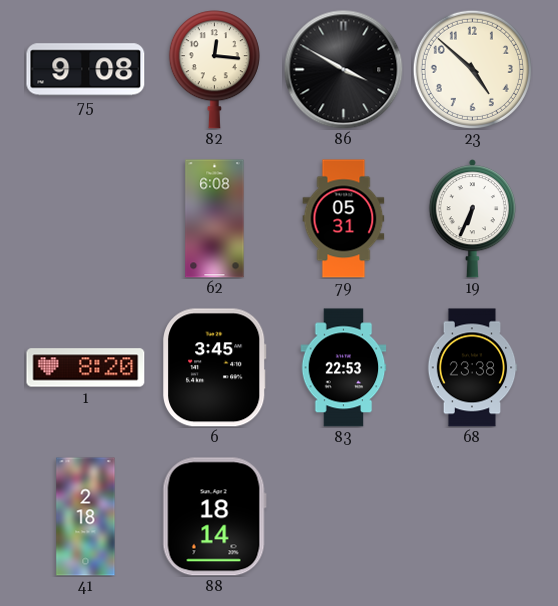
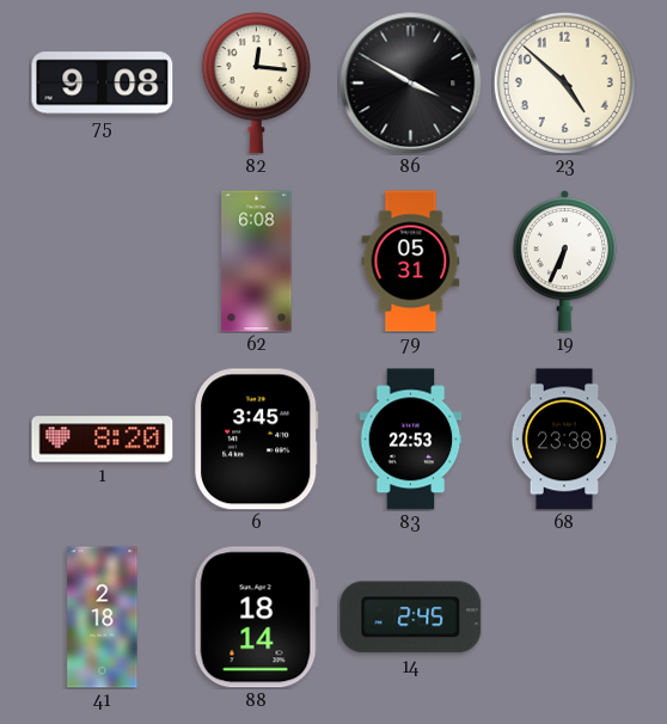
14: none -> 2:45 (411, 618)
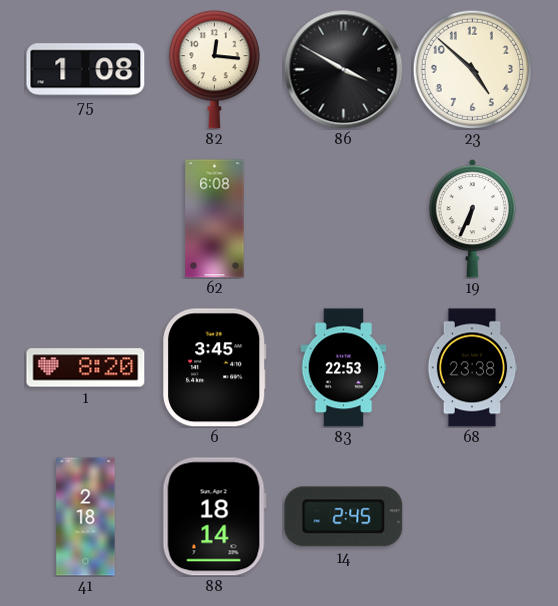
75: 9:08 -> 1:08 (86, 70)
79: 05:31 -> none (411, 262)
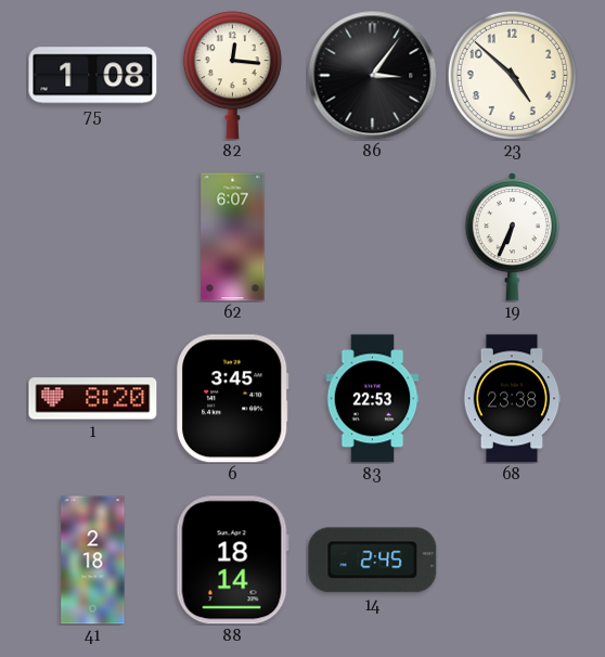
86: 3:50 -> 3:06 (373, 76)
62: 6:08 -> 6:07 (233, 237)
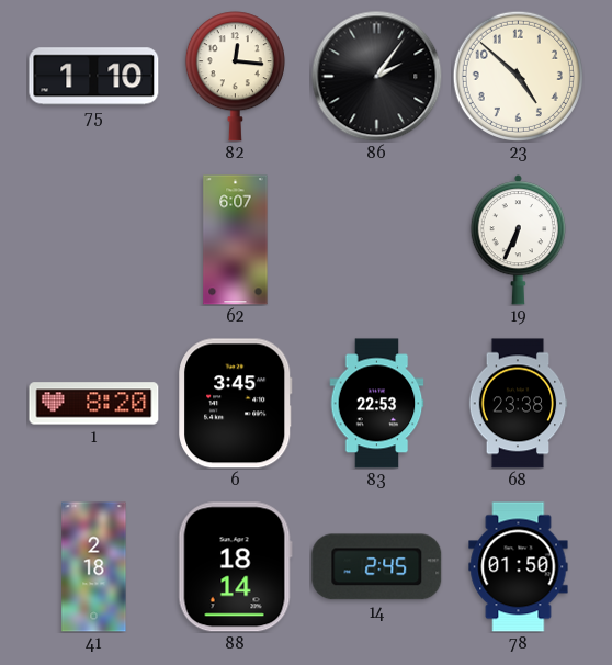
75: 1:08 -> 1:10 (94, 77)
86: 3:06 -> 2:06 (377, 77)
78: none -> 01:50 (519, 567)
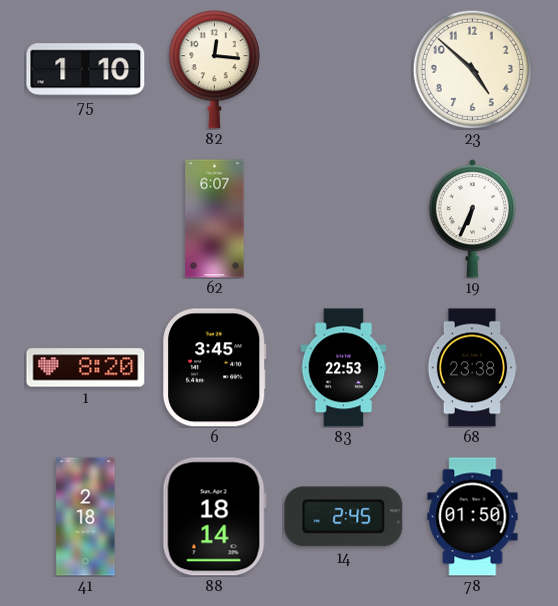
86: 2:06 -> none (377, 77)
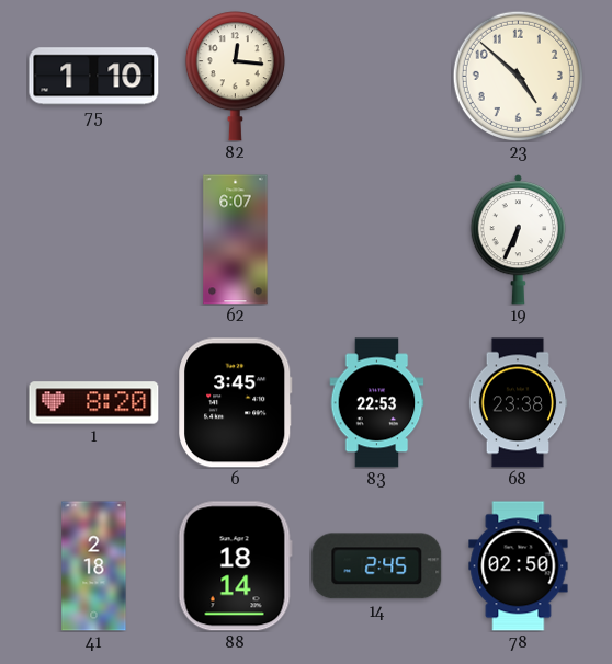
78: 01:50 -> 02:50 (519, 566)
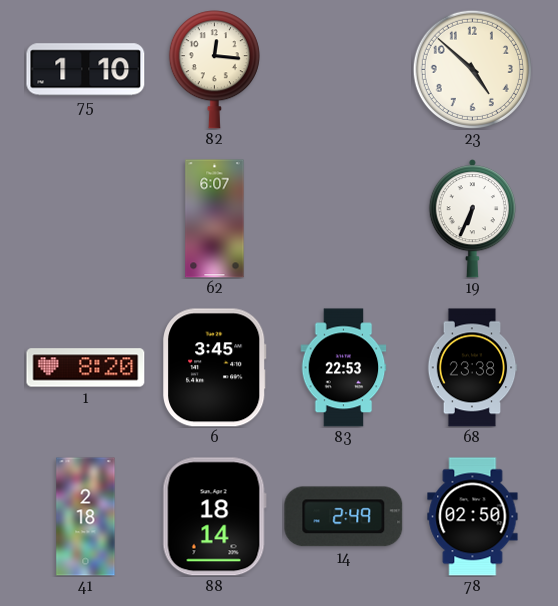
14: 2:45 -> 2:49 (344, 517)
